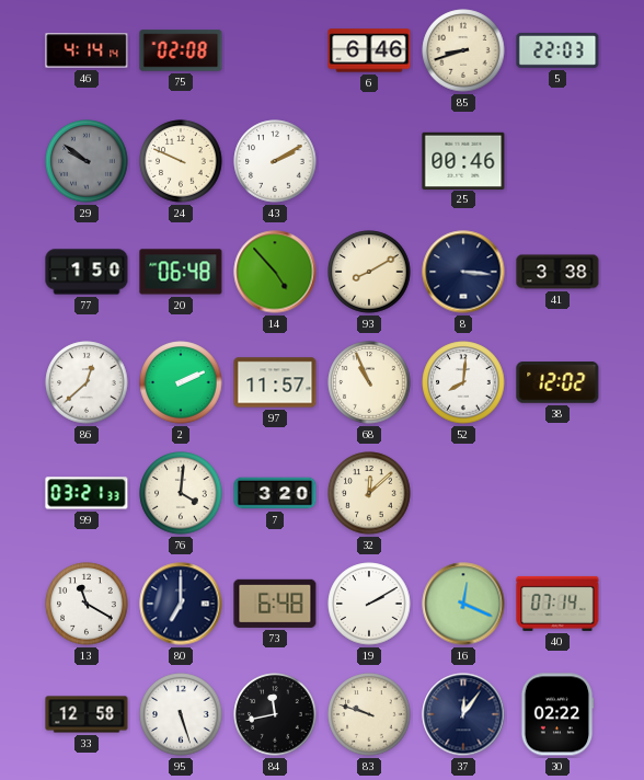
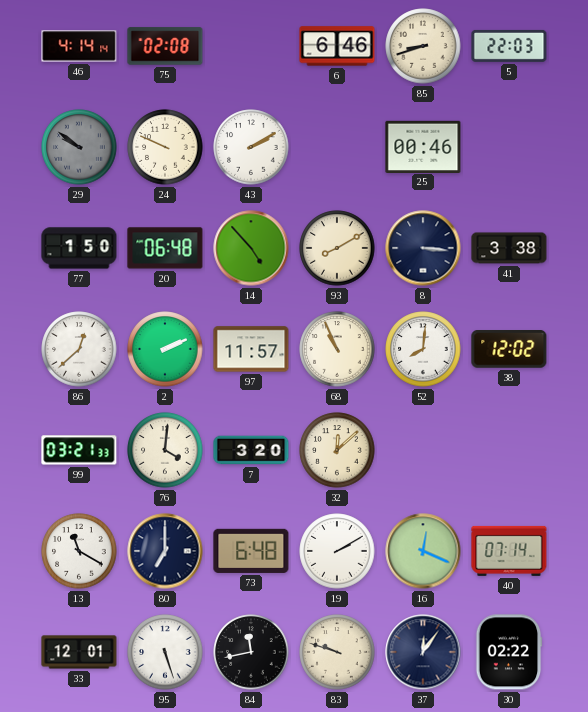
33: 12:58 -> 12:01 (79, 652)
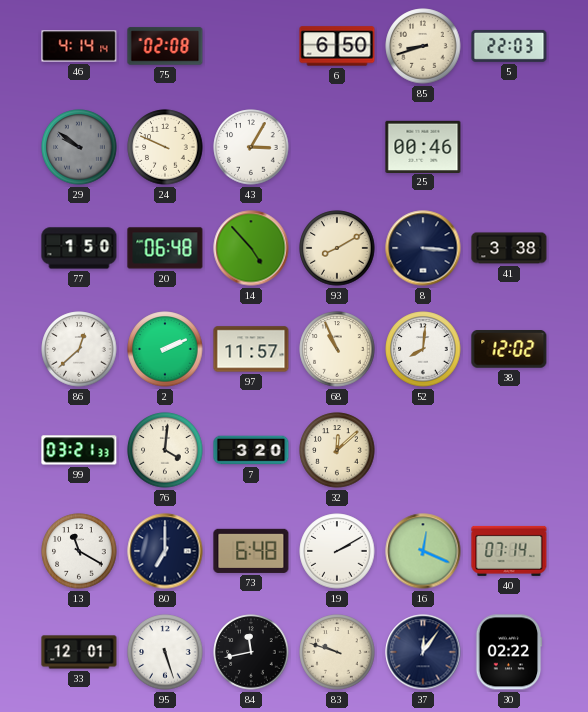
6: 6:46 -> 6:50 (337, 46)
43: 2:10 -> 3:05 (251, 147)
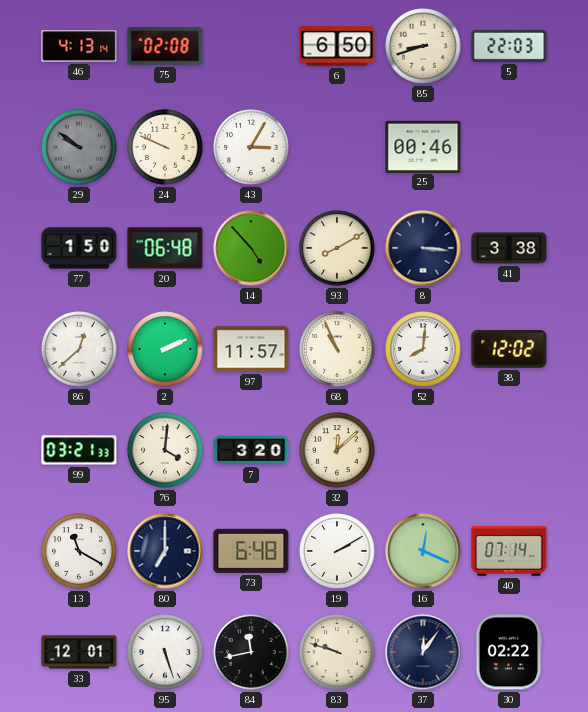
46: 4:14 -> 4:13 (79, 46)
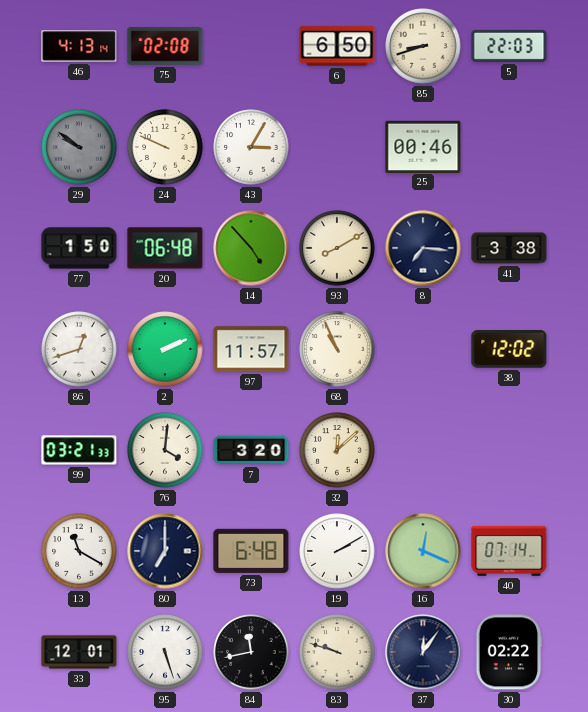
8: 3:16 -> 7:16 (423, 248)
86: 12:38 -> 12:42 (79, 349)
52: 8:01 -> none (423, 349)
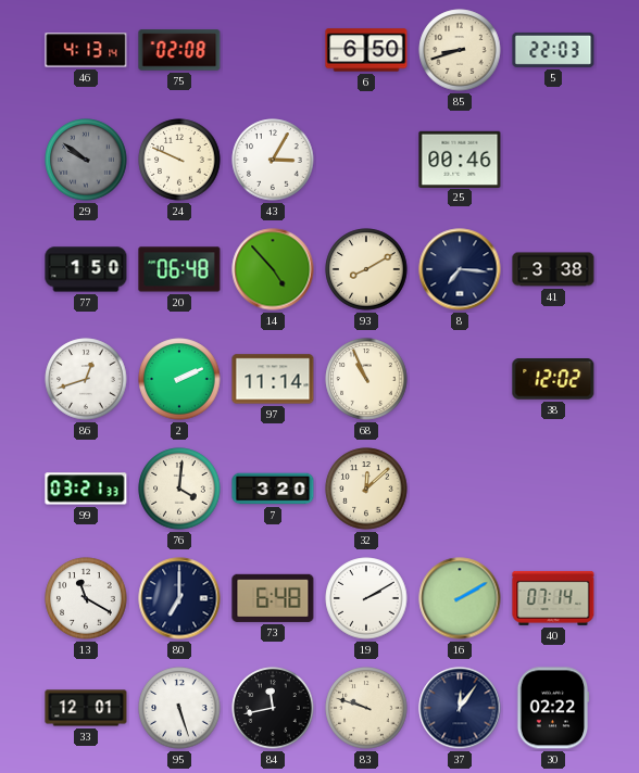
97: 11:57 -> 11:14 (273, 379)
16: 12:19 -> 2:10 (460, 598)
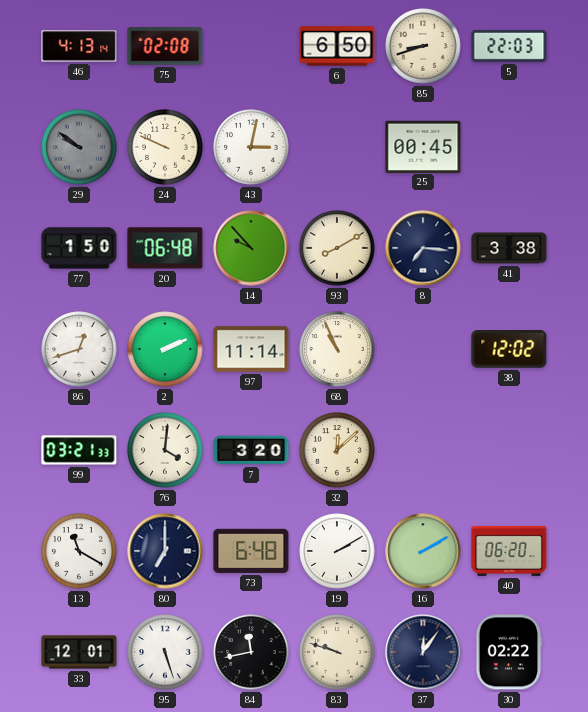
43: 3:05 -> 3:02 (251, 147)
25: 00:46 -> 00:45 (423, 146)
14: 4:53 -> 9:53 (251, 248)
40: 07:14 -> 06:20 (509, 551)
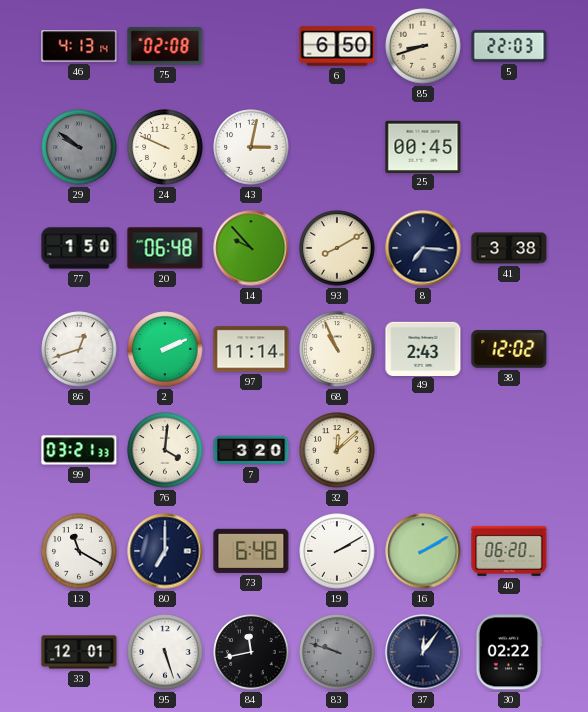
49: none -> 2:43 (423, 348)
83 dial: cream -> grey (337, 652)
